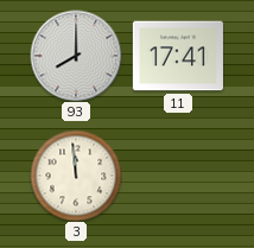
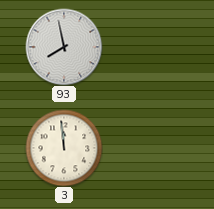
93: 8:00 -> 7:58 (64, 47)
11: 17:41 -> none (178, 56)
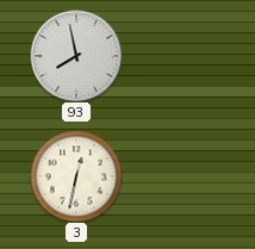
3: 11:59 -> 12:32 (76, 176)
